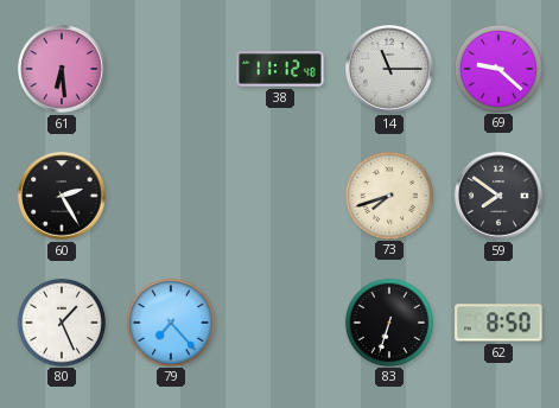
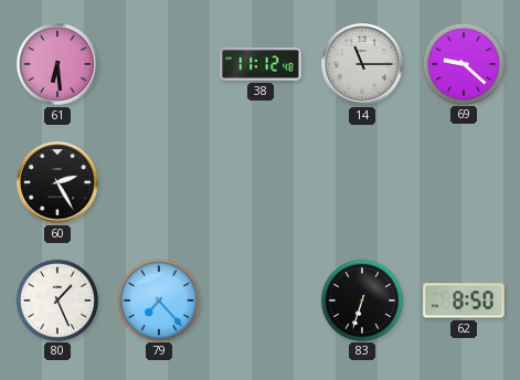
73: 7:42 -> none (388, 195)
59: 7:51 -> none (498, 196)
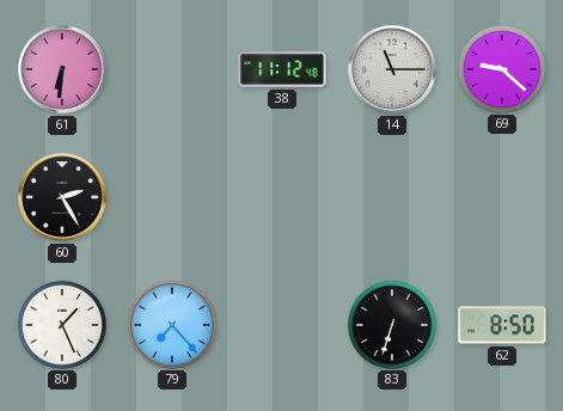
61: 6:29 -> 6:31 (62, 69)
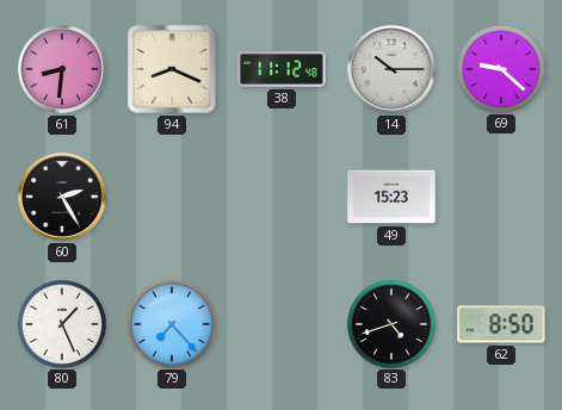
61: 6:31 -> 8:31 (62, 69)
94: none -> 8:19 (172, 69)
14: 11:15 -> 10:15 (391, 69)
49: none -> 15:23 (391, 197)
83: 6:33 -> 4:42 (390, 323)
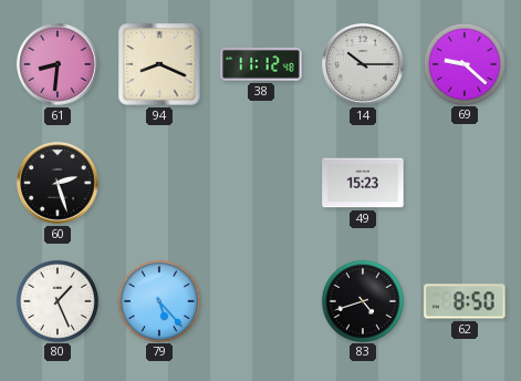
60: 2:25 -> 2:27 (58, 183)
79: 7:23 -> 5:23 (158, 300)
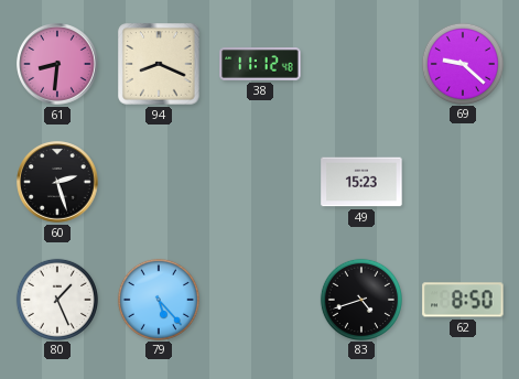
14: 10:15 -> none (363, 64)
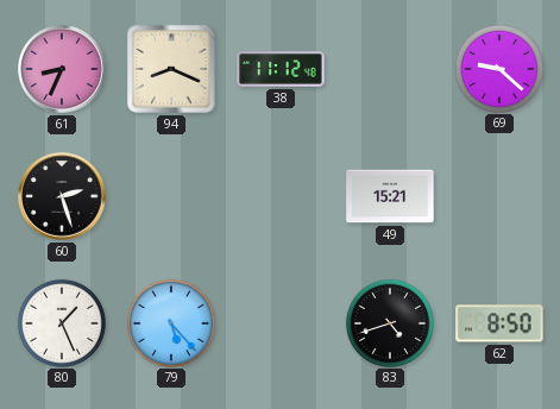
61: 8:31 -> 8:34 (62, 69)
49: 15:23 -> 15:21 (390, 196)
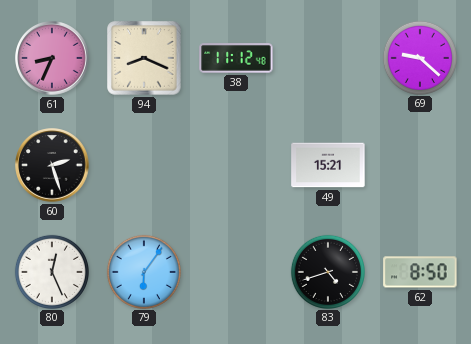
80: 1:26 -> 12:26 (51, 271)
79: 5:23 -> 6:06 (143, 271)
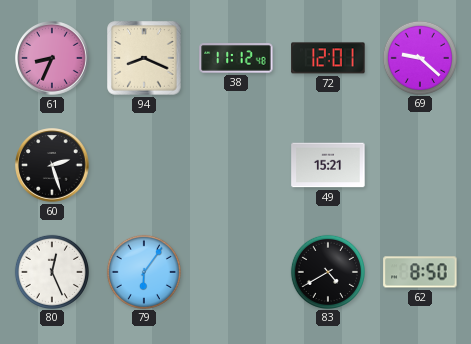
72: none -> 12:01 (328, 58)
83: 4:42 -> 4:40 (327, 271)
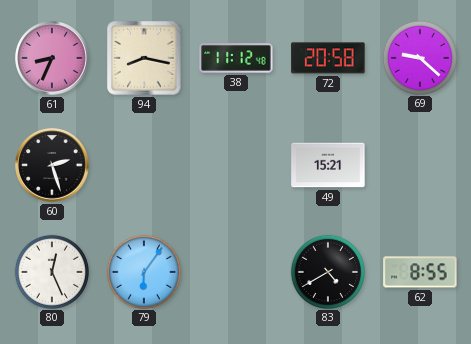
94: 8:19 -> 8:17 (144, 58)
72: 12:01 -> 20:58 (328, 58)
62: 8:50 -> 8:55 (420, 272)
